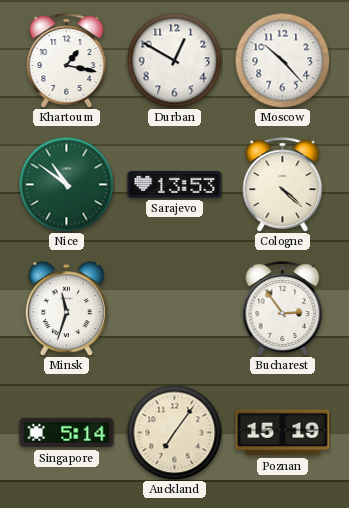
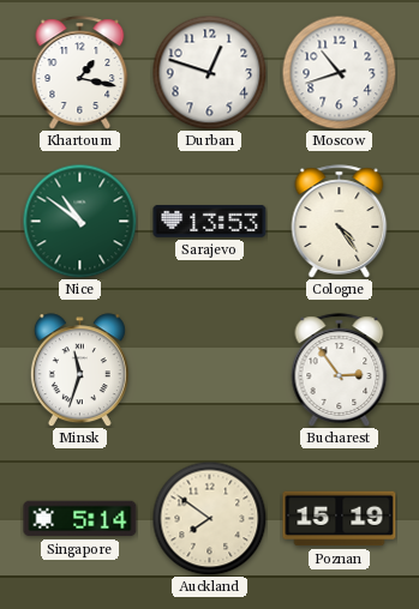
Durban: 12:50 -> 12:48 (209, 72)
Moscow: 10:23 -> 10:42 (339, 72)
Cologne: 4:22 -> 4:24 (340, 222)
Auckland: 7:06 -> 7:51 (209, 518)
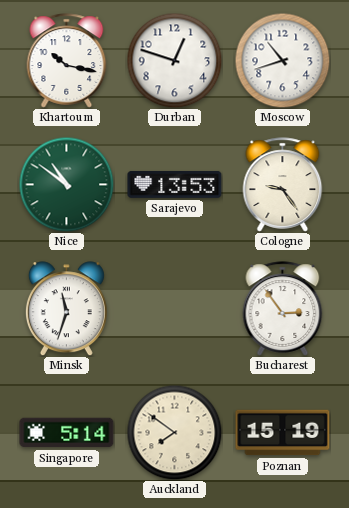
Khartoum: 1:17 -> 10:17 (67, 61)
Cologne: 4:24 -> 9:24 (283, 185)
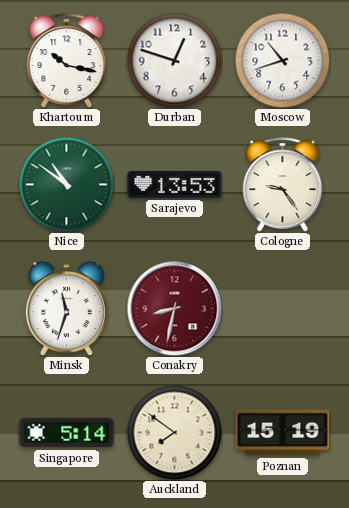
Conakry: none -> 8:32 (174, 308)
Bucharest: 2:54 -> none (283, 309)
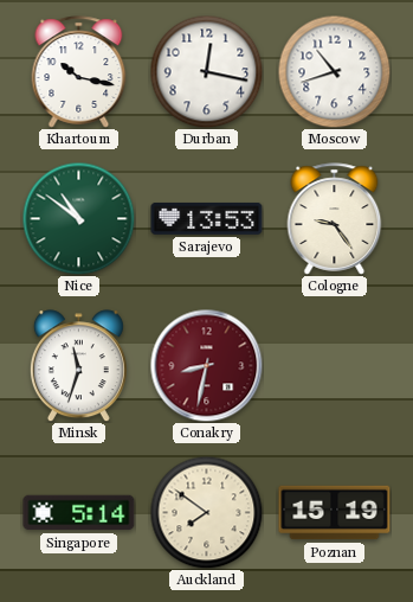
Durban: 12:48 -> 12:17 (206, 71)
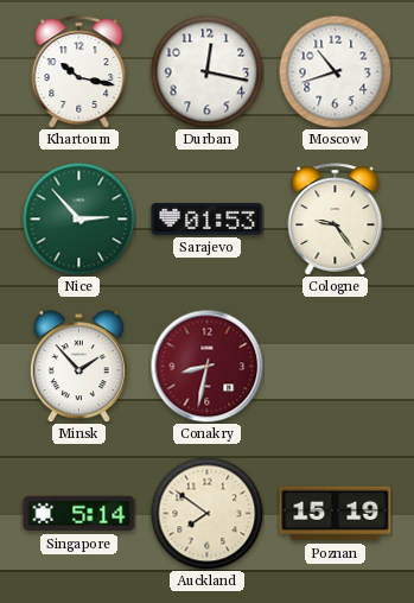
Nice: 10:51 -> 2:53 (78, 218)
Sarajevo: 13:53 -> 01:53 (208, 218)
Minsk: 11:33 -> 1:53 (78, 367)
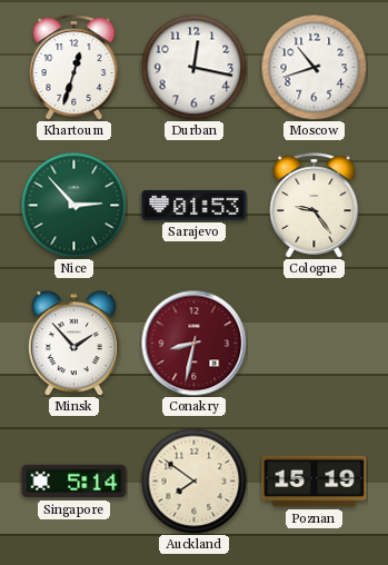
Khartoum: 10:17 -> 12:33 (74, 68)
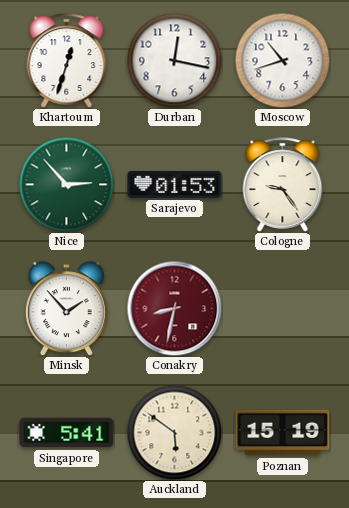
Singapore: 5:14 -> 5:41 (67, 433)
Auckland: 7:51 -> 5:51 (174, 432)
